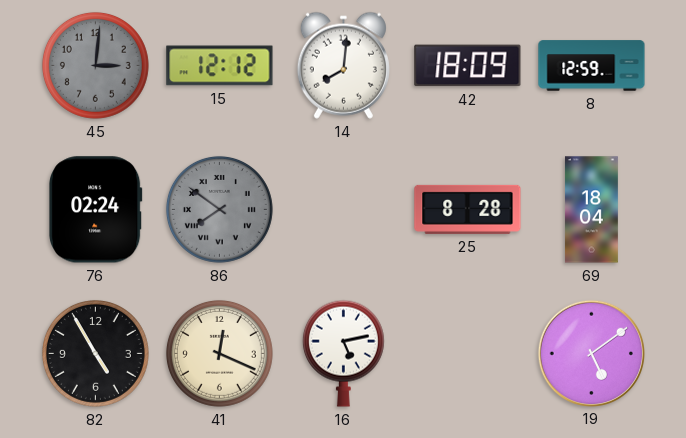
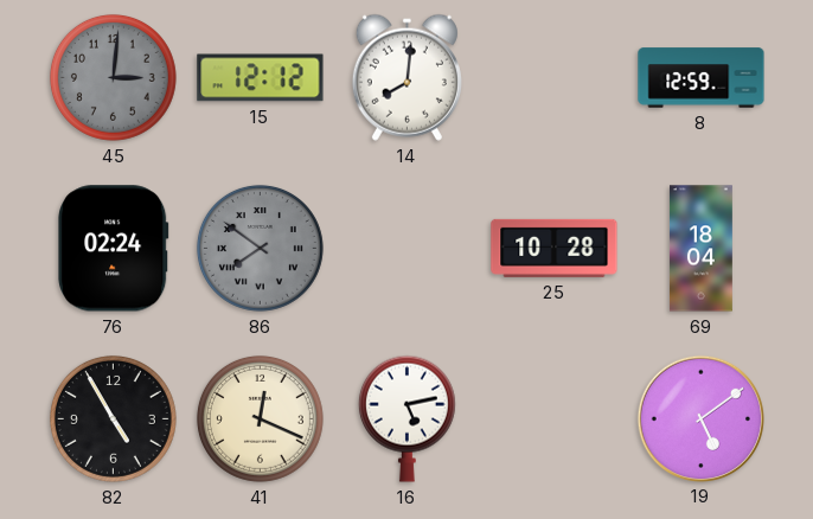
42: 18:09 -> none (468, 66)
25: 8:28 -> 10:28 (555, 248)
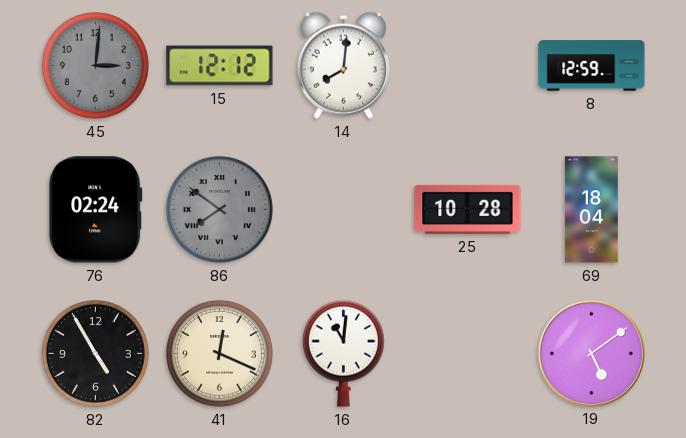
16: 5:13 -> 11:01 (343, 353)
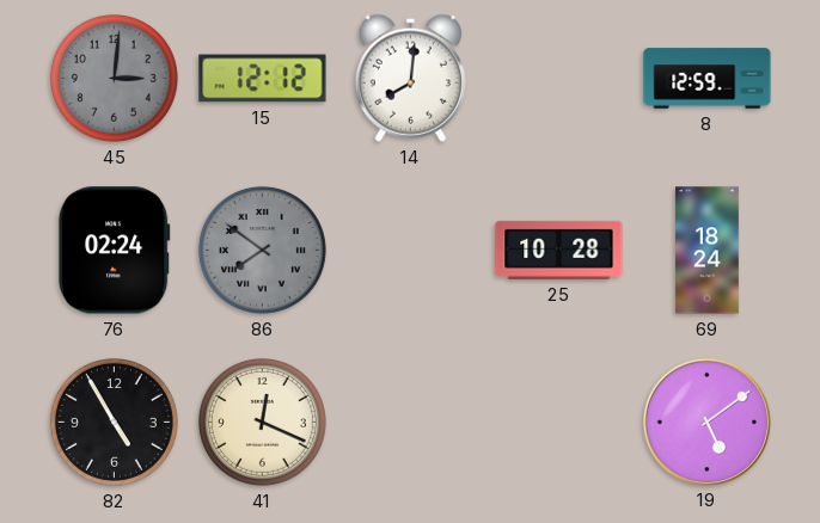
69: 18:04 -> 18:24 (708, 251)
16: 11:01 -> none (343, 353)
